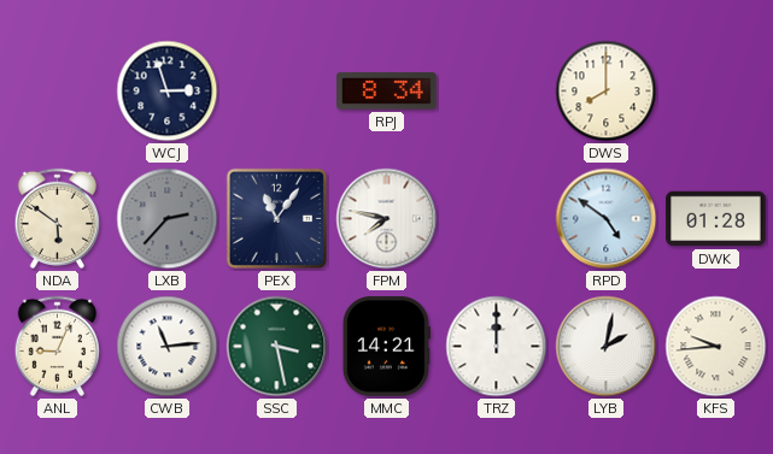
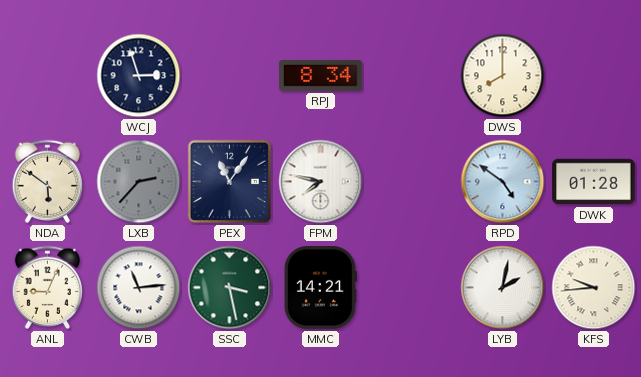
TRZ: 12:00 -> none (497, 347)
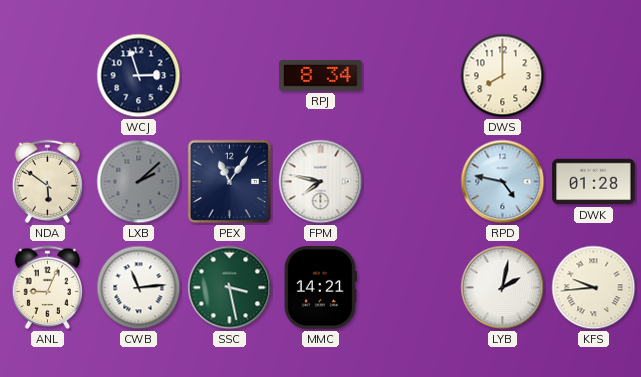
LXB: 2:37 -> 2:08 (139, 182)
RPD: 4:51 -> 4:47 (503, 182)
